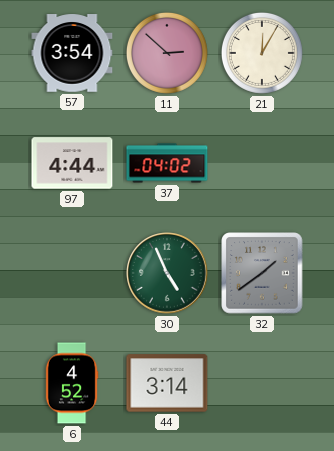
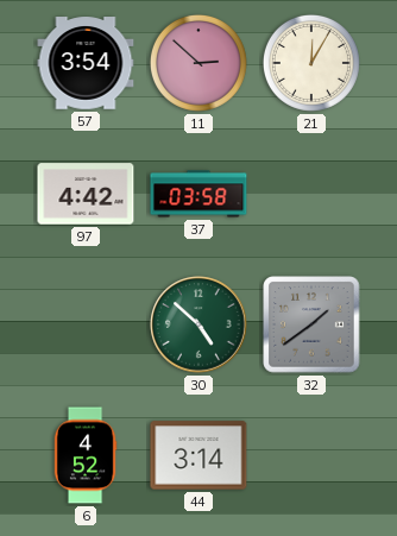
97: 4:44 -> 4:42 (86, 194)
37: 04:02 -> 03:58 (198, 194)
30: 4:56 -> 4:52 (198, 324)
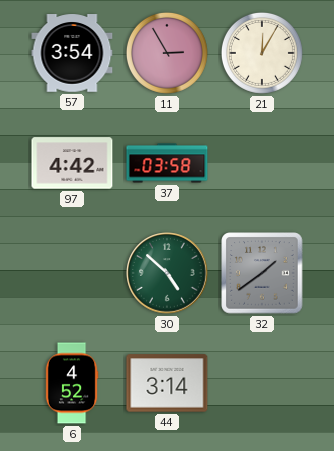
11: 2:52 -> 2:55 (167, 53)
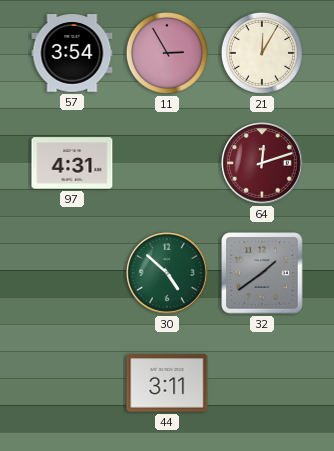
97: 4:42 -> 4:31 (72, 163)
37: 03:58 -> none (167, 163)
64: none -> 12:12 (262, 163)
6: 4:52 -> none (72, 383)
44: 3:14 -> 3:11 (167, 383)
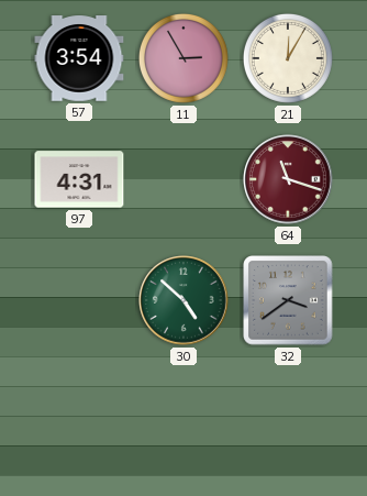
64: 12:12 -> 11:18 (288, 179)
32: 1:39 -> 3:39 (288, 300)
44: 3:11 -> none (167, 383)
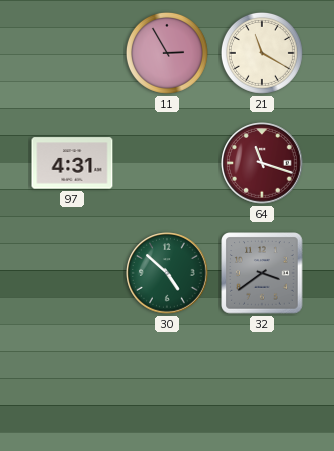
57: 3:54 -> none (79, 58)
21: 12:05 -> 11:20 (262, 53)
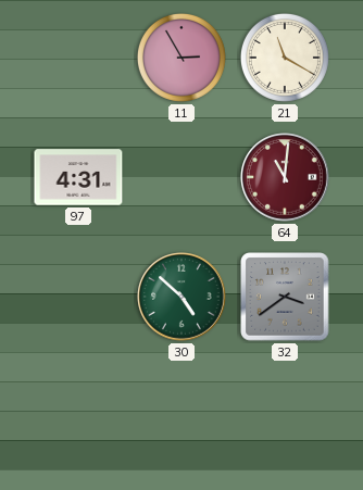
64: 11:18 -> 11:01 (285, 177)
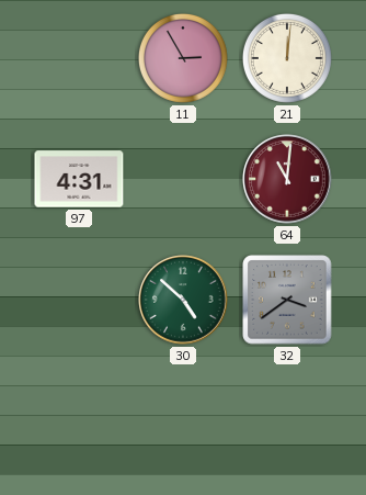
21: 11:20 -> 12:01 (287, 58)
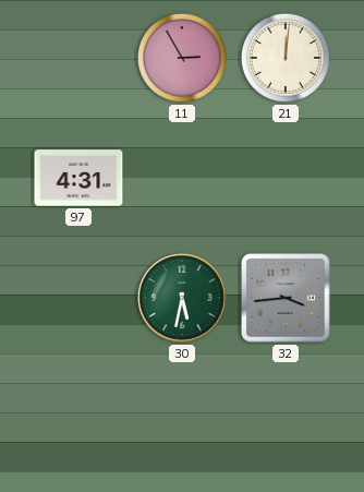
64: 11:01 -> none (287, 179)
30: 4:52 -> 5:32 (182, 298)
32: 3:39 -> 3:44 (286, 298)
